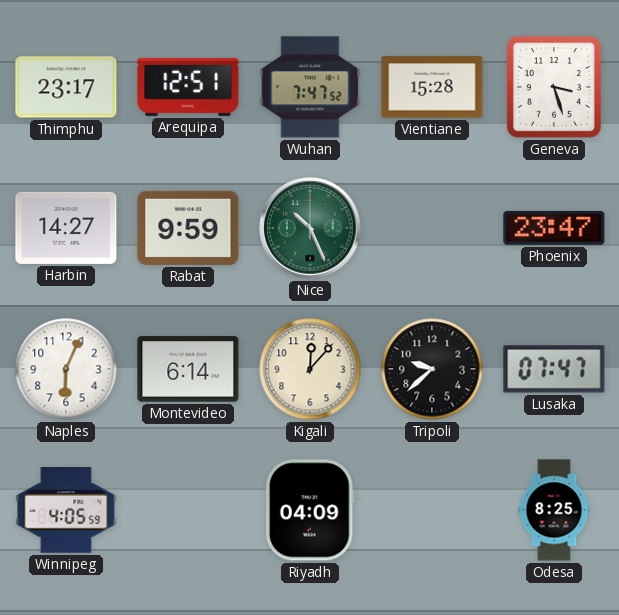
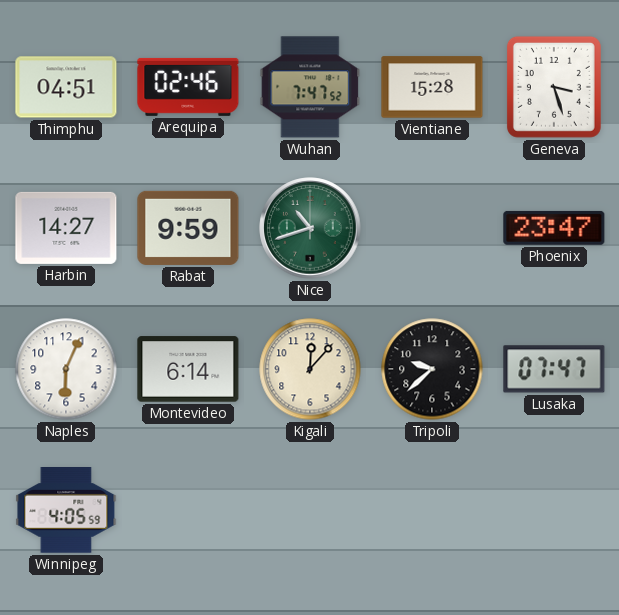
Thimphu: 23:17 -> 04:51 (66, 87)
Arequipa: 12:51 -> 02:46 (188, 87)
Nice: 10:26 -> 10:42 (310, 228)
Riyadh: 04:09 -> none (310, 510)
Odesa: 8:25 -> none (554, 510)
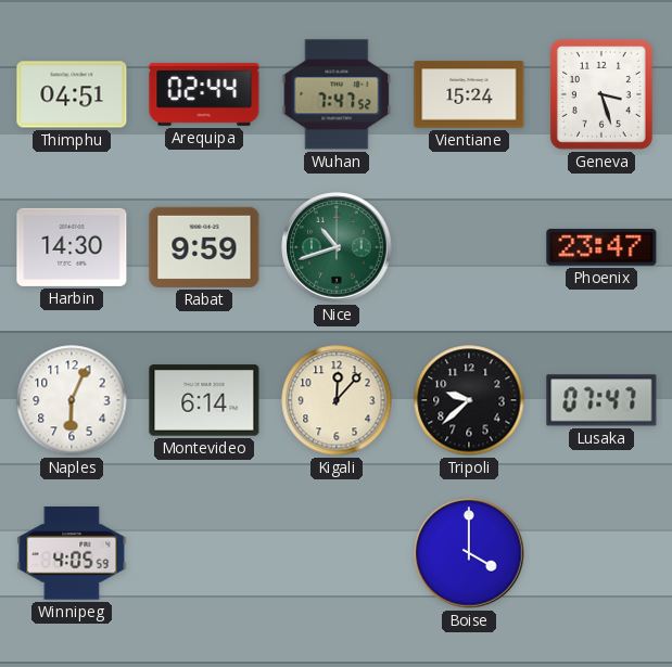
Arequipa: 02:46 -> 02:44 (204, 94)
Vientiane: 15:28 -> 15:24 (469, 94)
Harbin: 14:27 -> 14:30 (72, 247)
Boise: none -> 4:00 (469, 553)
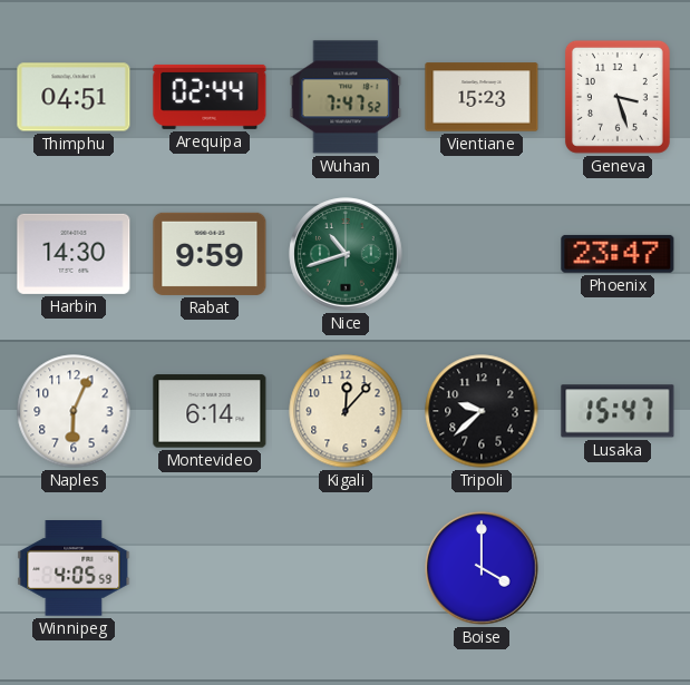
Vientiane: 15:24 -> 15:23 (482, 97)
Lusaka: 07:47 -> 15:47 (618, 411)
